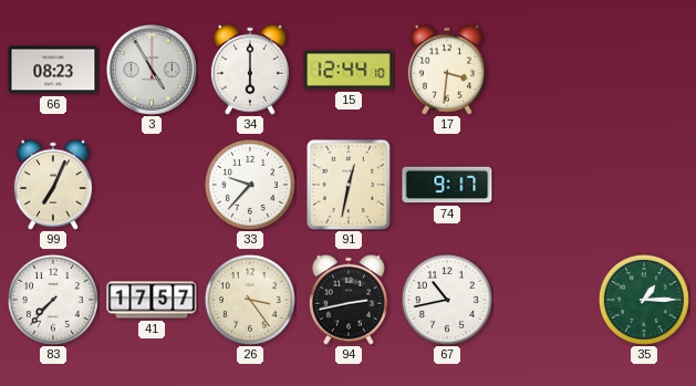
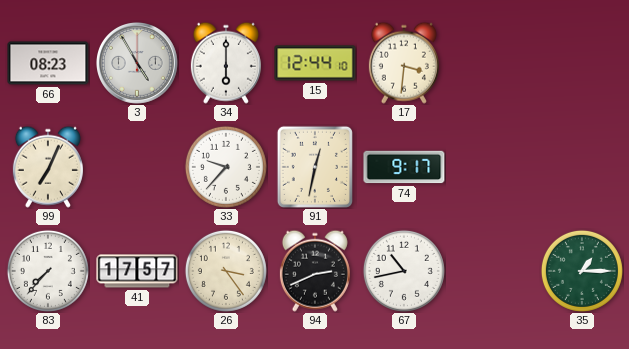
94: 2:43 -> 2:41 (315, 271)
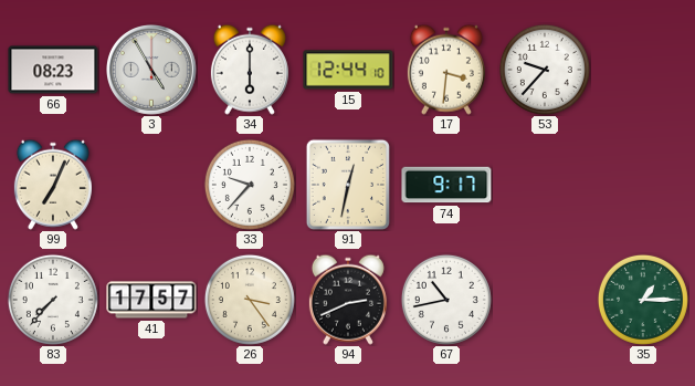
53: none -> 9:37 (545, 70)
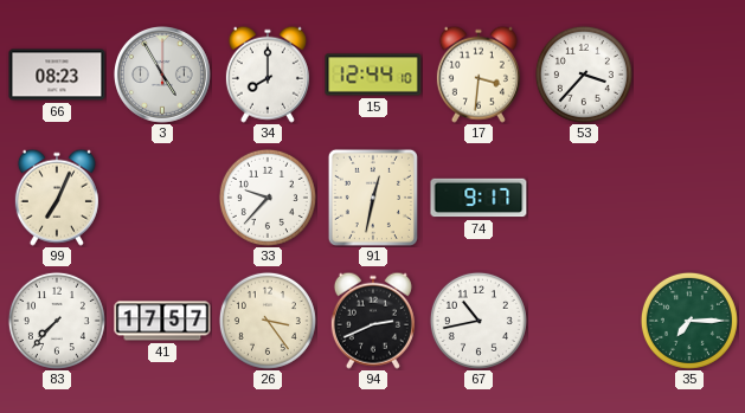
34: 6:00 -> 8:00 (268, 75)
53: 9:37 -> 3:37 (584, 75)
35: 1:15 -> 7:15 (689, 321)
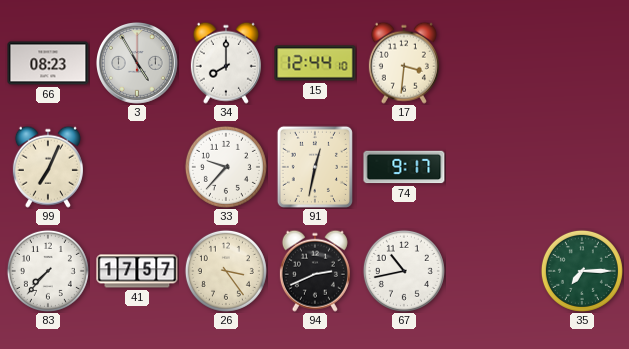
53: 3:37 -> none (584, 75)
